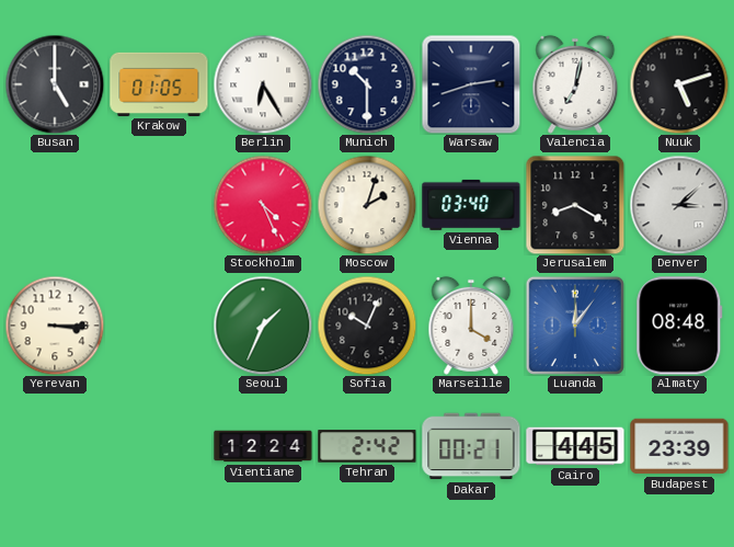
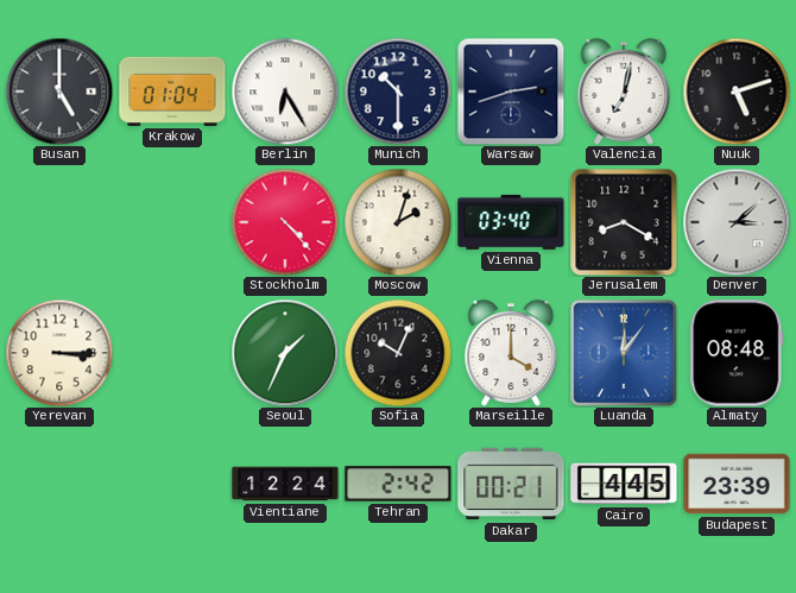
Krakow: 01:05 -> 01:04 (172, 92)
Stockholm: 4:26 -> 4:23 (285, 222)
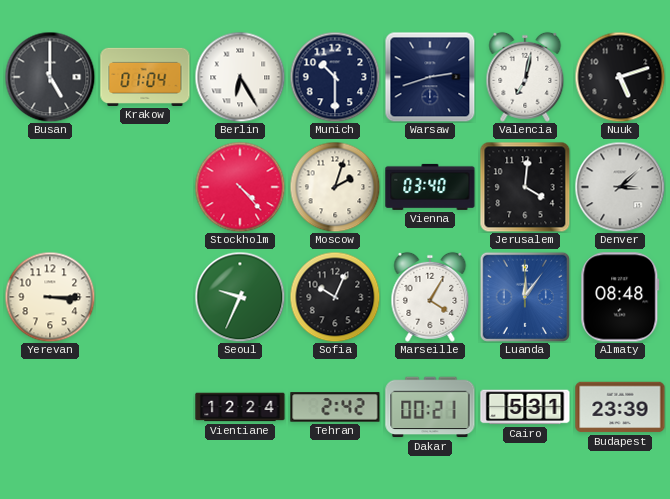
Jerusalem: 8:20 -> 4:01 (525, 187)
Seoul: 1:34 -> 9:34 (240, 297)
Marseille: 4:00 -> 4:05 (430, 297)
Cairo: 4:45 -> 5:31 (525, 407)
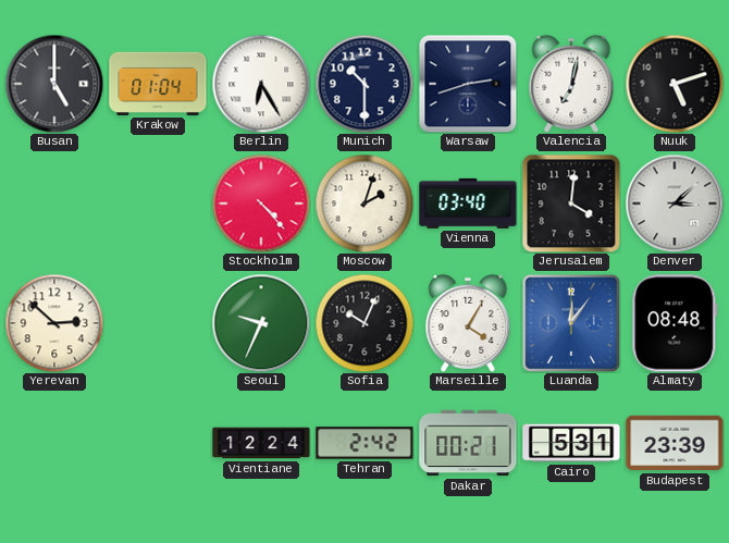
Yerevan: 3:15 -> 2:52 (54, 323)
